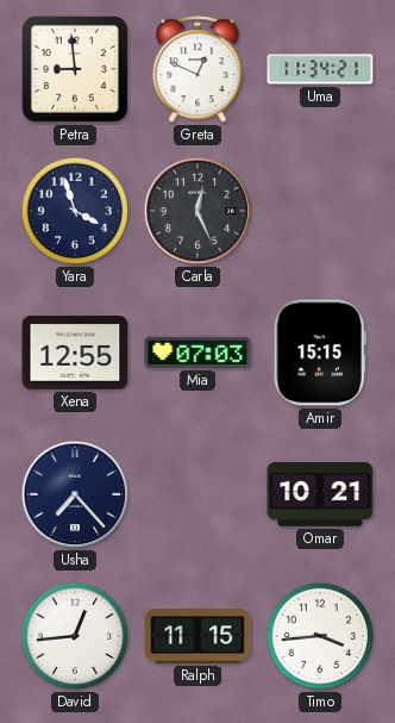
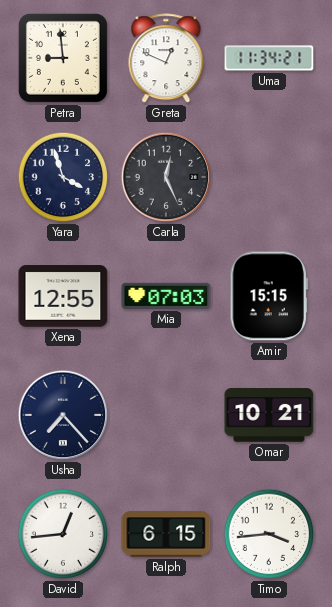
Ralph: 11:15 -> 6:15 (166, 534)
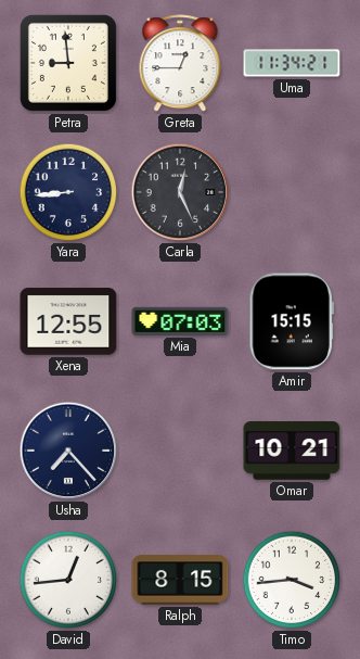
Greta: 12:49 -> 12:45 (180, 64)
Yara: 3:57 -> 8:44 (68, 192)
Ralph: 6:15 -> 8:15 (180, 580)
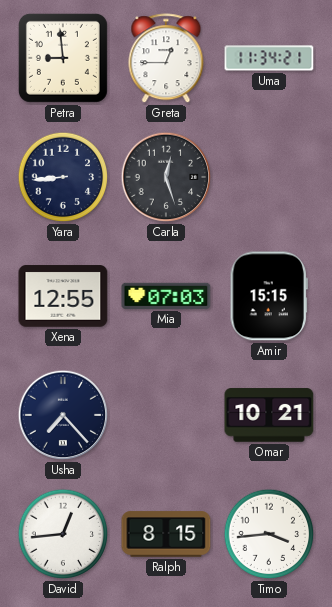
Carla: 12:26 -> 12:27 (166, 177)
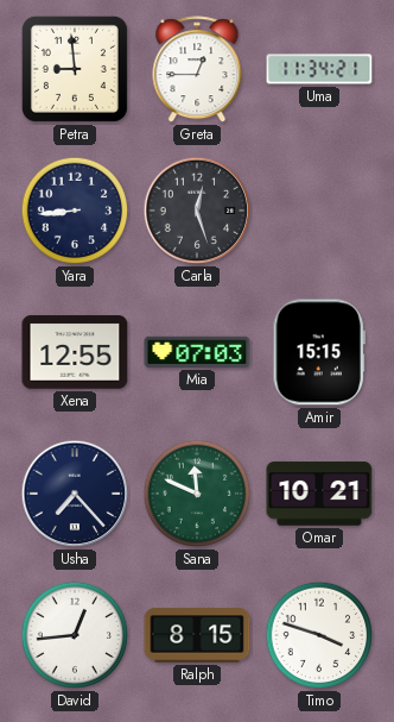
Sana: none -> 11:49 (197, 494)
Timo: 3:44 -> 3:48 (319, 635)
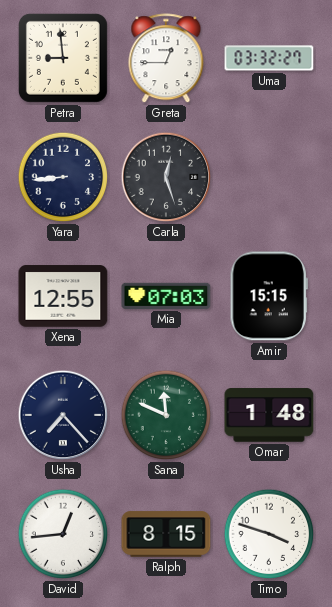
Uma: 11:34 -> 03:32 (269, 58)
Omar: 10:21 -> 1:48 (269, 415)
